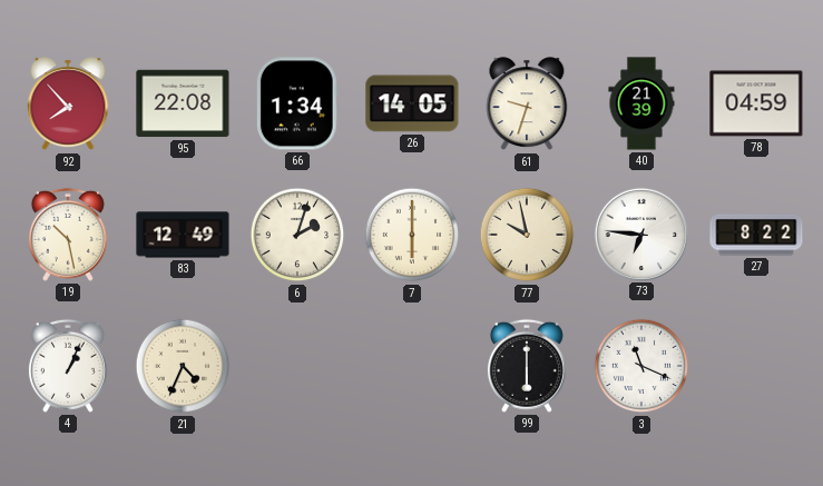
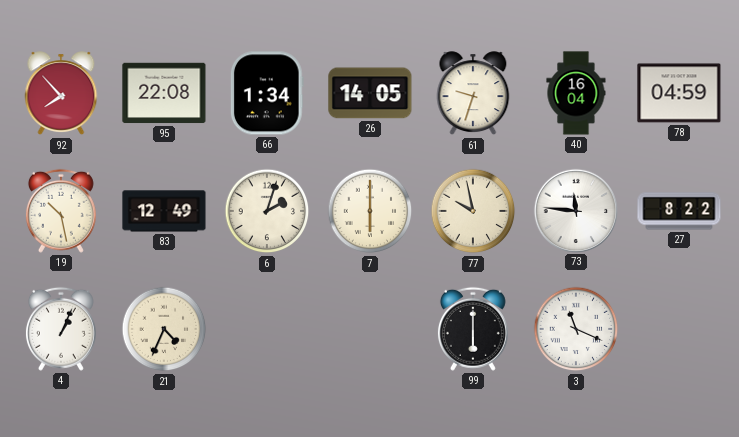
40: 21:39 -> 16:04 (576, 93)
73: 6:46 -> 11:46 (575, 210)
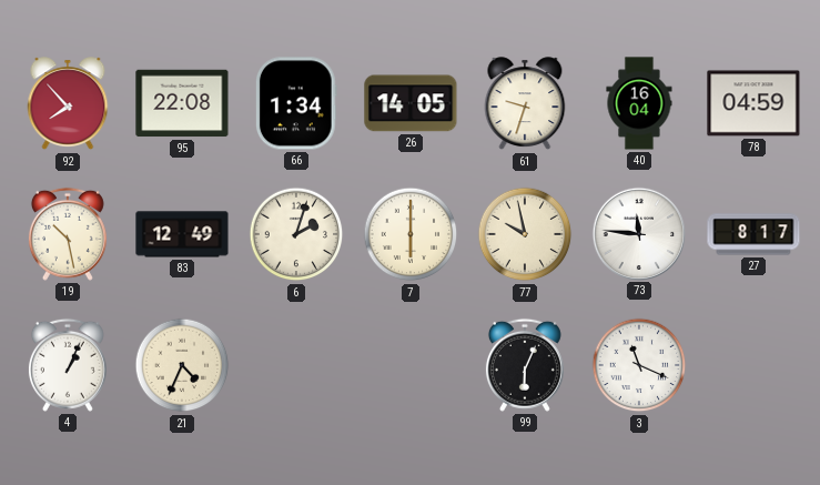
27: 8:22 -> 8:17 (753, 234)
99: 6:00 -> 6:04 (525, 365)
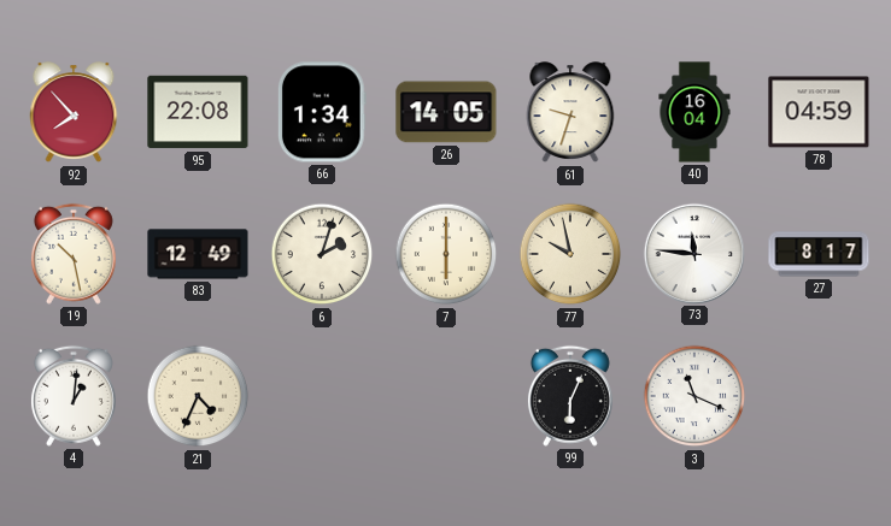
4: 1:04 -> 1:01 (74, 396)
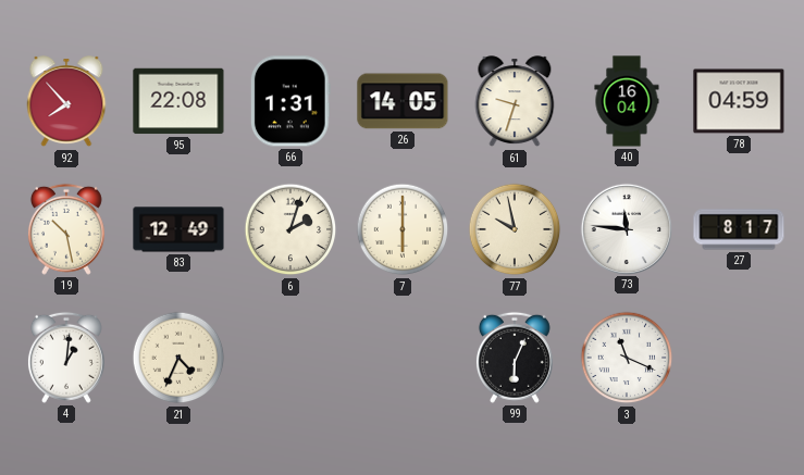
66: 1:34 -> 1:31 (290, 101)
